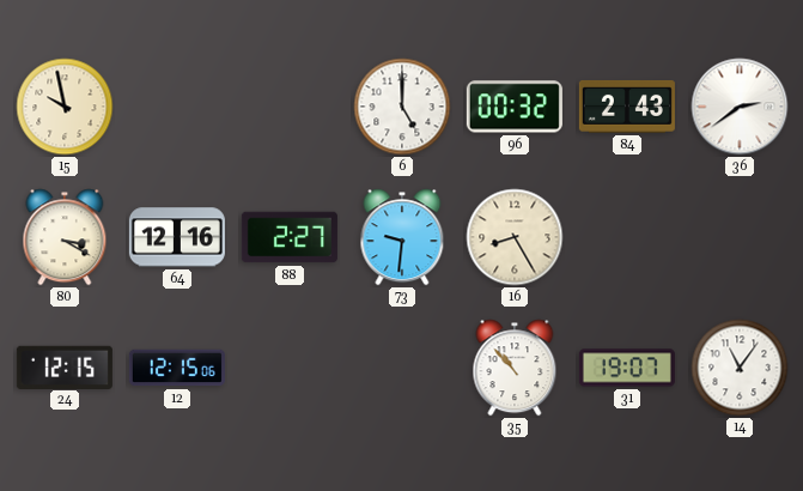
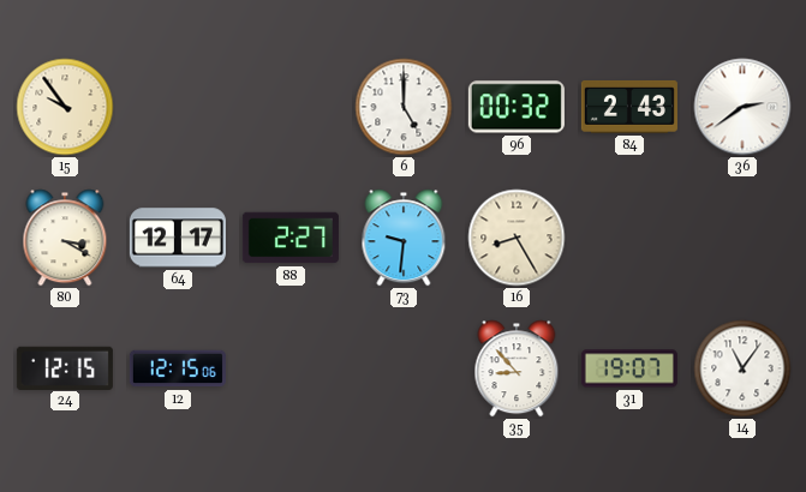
15: 9:58 -> 9:54 (65, 107)
64: 12:16 -> 12:17 (178, 238)
35: 10:53 -> 8:53 (517, 368)
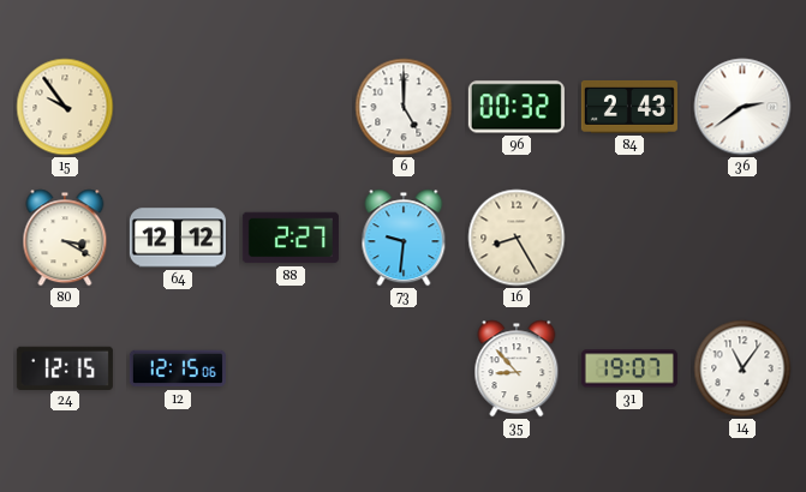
64: 12:17 -> 12:12 (178, 238)
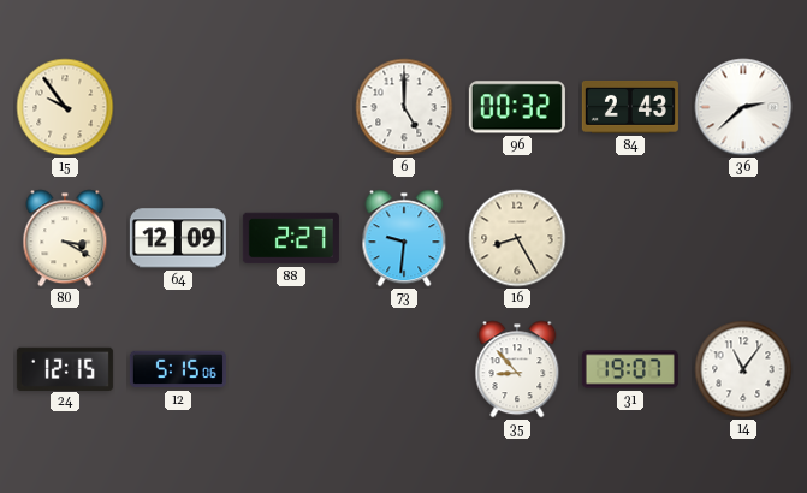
36: 2:39 -> 2:38 (743, 107)
64: 12:12 -> 12:09 (178, 238)
12: 12:15 -> 5:15 (178, 369)
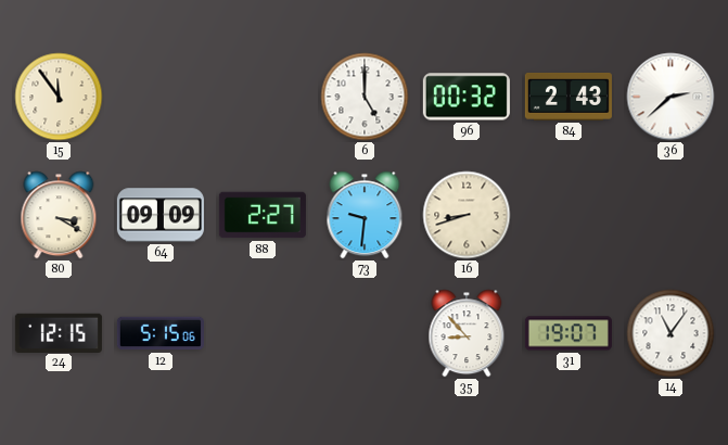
15: 9:54 -> 11:54 (59, 97)
64: 12:09 -> 09:09 (161, 215)
16: 8:25 -> 8:42 (467, 215)
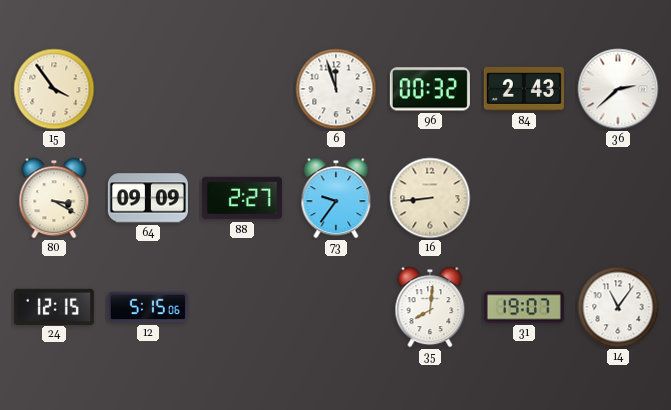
15: 11:54 -> 3:54 (54, 89)
6: 5:00 -> 11:57 (336, 89)
73: 9:31 -> 9:36 (336, 198)
16: 8:42 -> 8:44 (430, 198)
35: 8:53 -> 8:01 (430, 307)
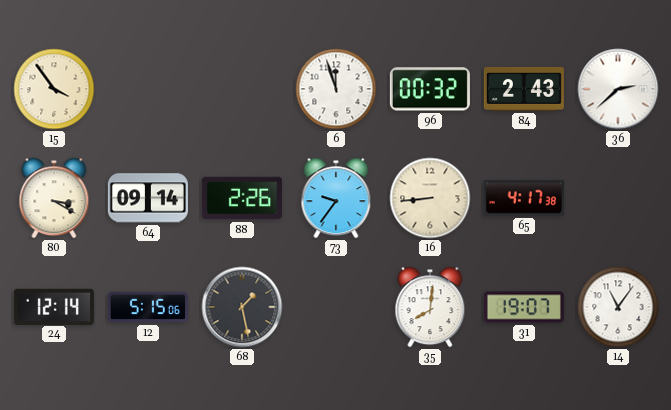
64: 09:09 -> 09:14 (148, 198)
88: 2:27 -> 2:26 (242, 198)
65: none -> 4:17 (524, 198)
24: 12:15 -> 12:14 (54, 306)
68: none -> 1:28 (242, 307)
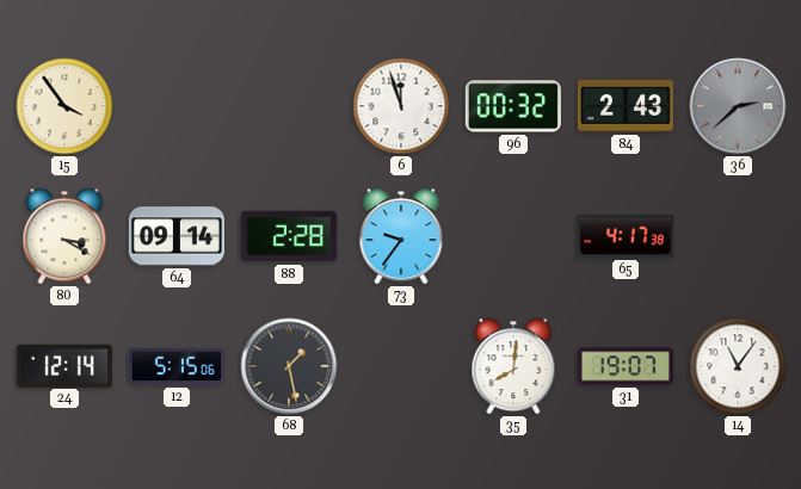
36 dial: white -> grey (738, 106)
88: 2:26 -> 2:28 (289, 236)
16: 8:44 -> none (430, 198)
